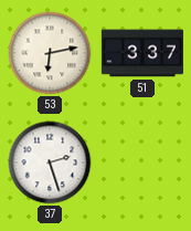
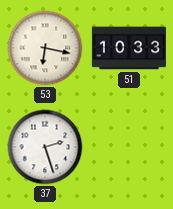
53: 6:13 -> 6:17 (45, 48)
51: 3:37 -> 10:33 (129, 48)
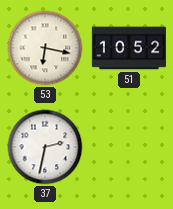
51: 10:33 -> 10:52 (129, 48)
37: 2:27 -> 2:32 (45, 147)
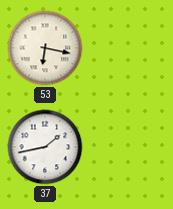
51: 10:52 -> none (129, 48)
37: 2:32 -> 1:43 (45, 147)
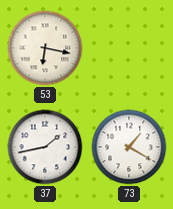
73: none -> 1:20 (129, 147)
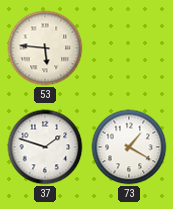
53: 6:17 -> 5:46 (45, 48)
37: 1:43 -> 1:48 (45, 147)
